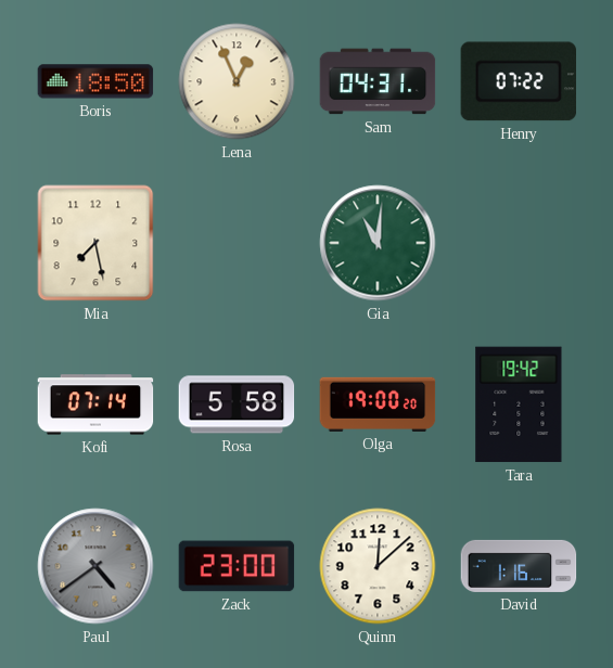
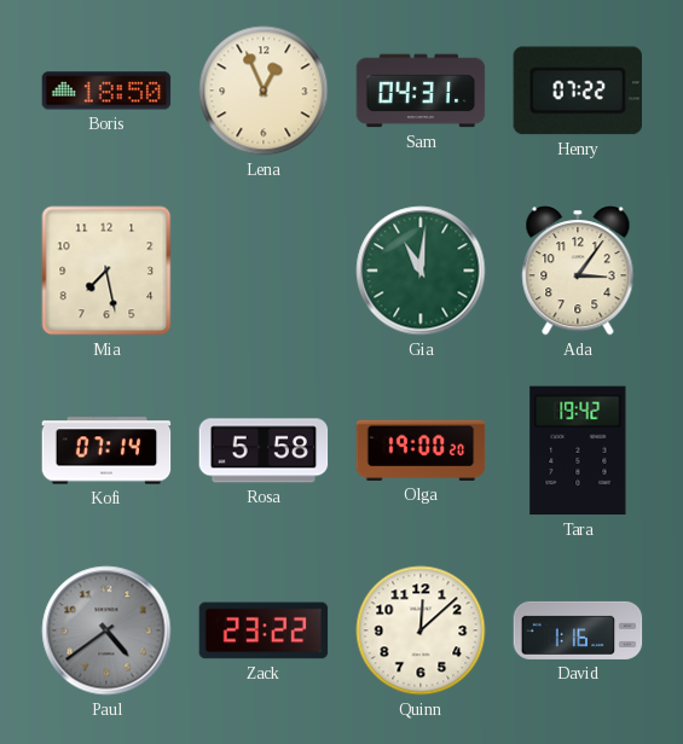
Ada: none -> 3:06 (578, 271)
Zack: 23:00 -> 23:22 (264, 630)
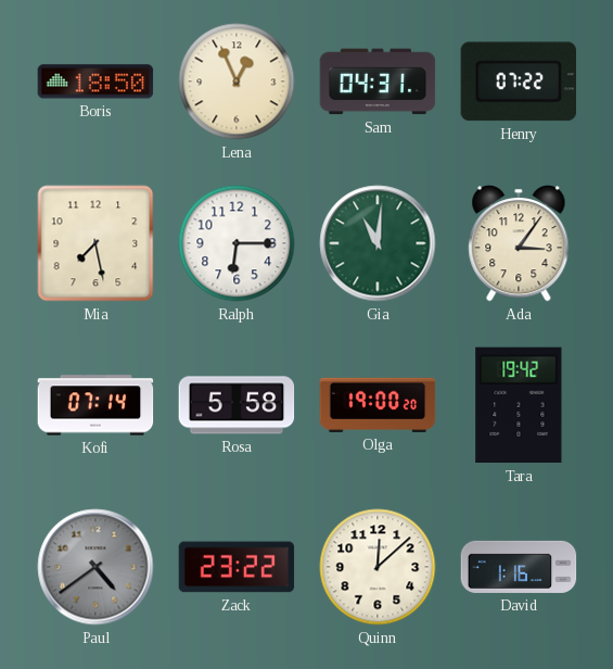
Ralph: none -> 6:15 (237, 243)
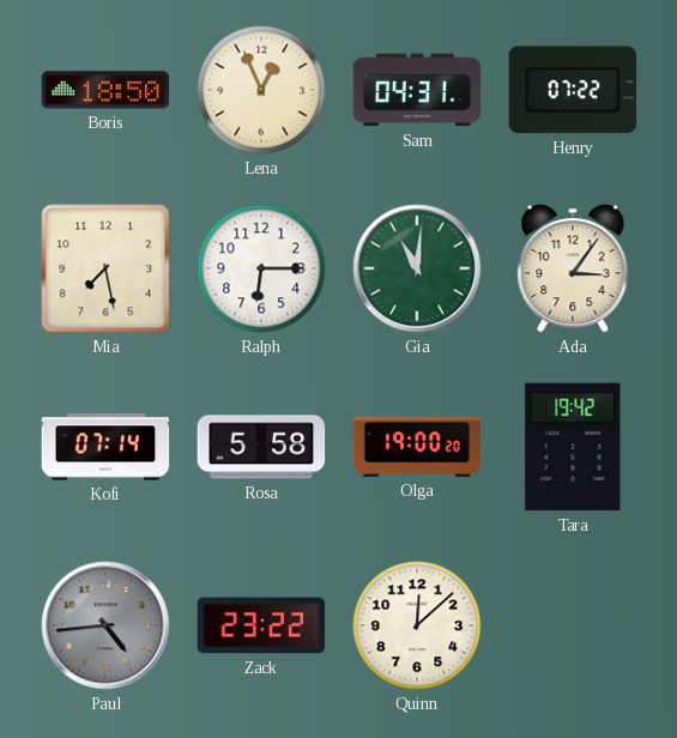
Paul: 4:39 -> 4:44 (105, 625)
David: 1:16 -> none (519, 567)
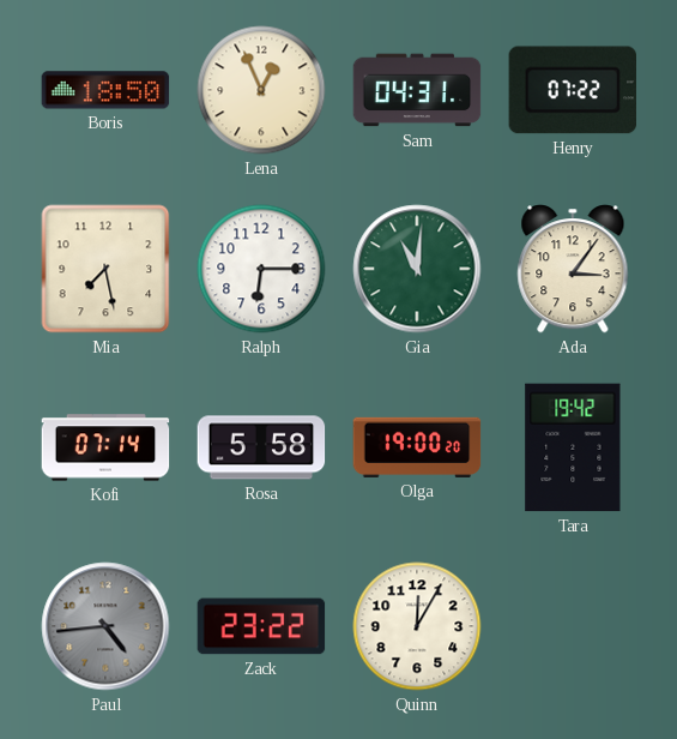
Quinn: 12:08 -> 12:05 (417, 626)
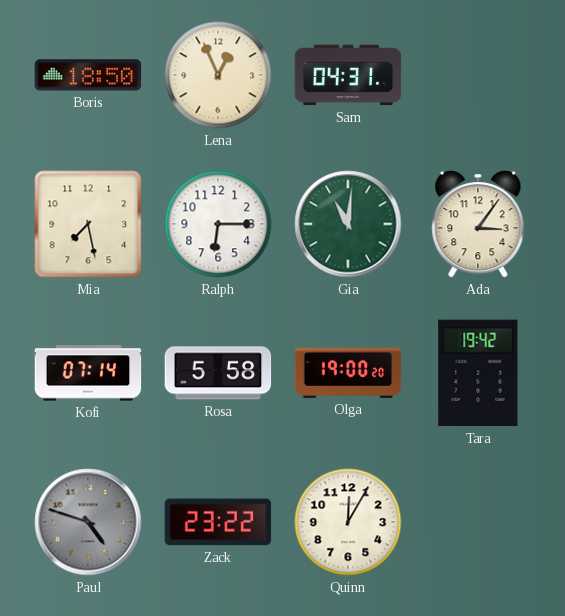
Henry: 07:22 -> none (572, 90)
Paul: 4:44 -> 4:48 (88, 522)
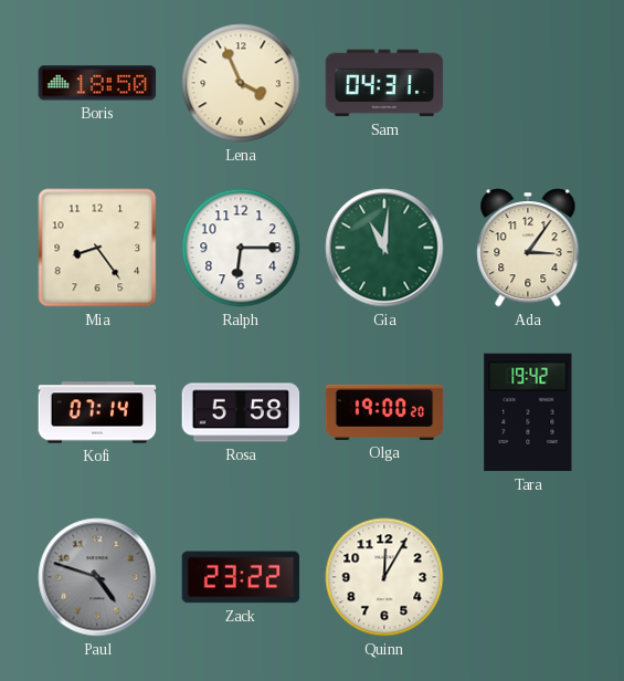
Lena: 12:56 -> 3:56 (241, 83)
Mia: 7:28 -> 8:24 (97, 248)
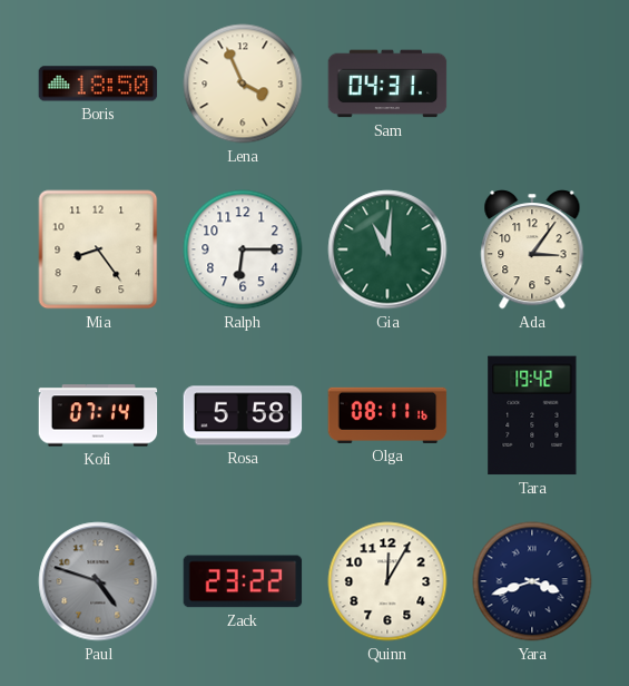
Olga: 19:00 -> 08:11 (387, 415)
Yara: none -> 3:42 (532, 581)
